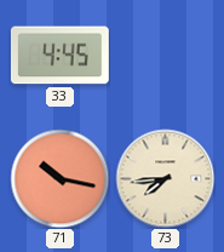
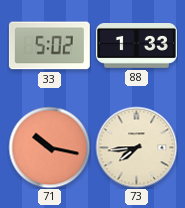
33: 4:45 -> 5:02 (49, 46)
88: none -> 1:33 (136, 46)
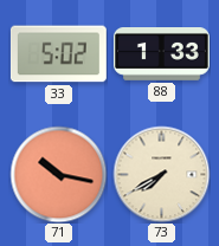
73: 7:44 -> 7:40 (161, 174)
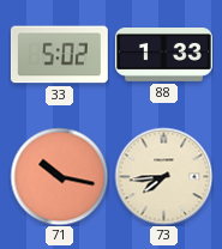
73: 7:40 -> 7:44 (163, 176)
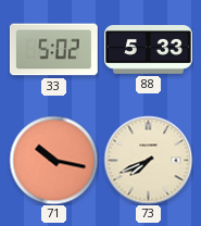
88: 1:33 -> 5:33 (148, 50)
73: 7:44 -> 7:41 (148, 160)
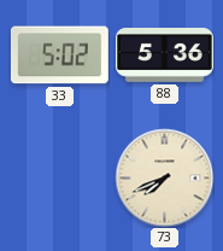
88: 5:33 -> 5:36 (164, 56)
71: 10:17 -> none (53, 160)
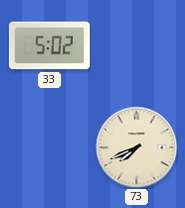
88: 5:36 -> none (164, 56)
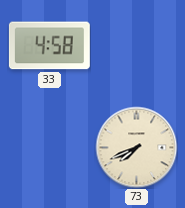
33: 5:02 -> 4:58 (49, 46)
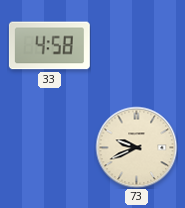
73: 7:41 -> 9:41 (136, 147)
